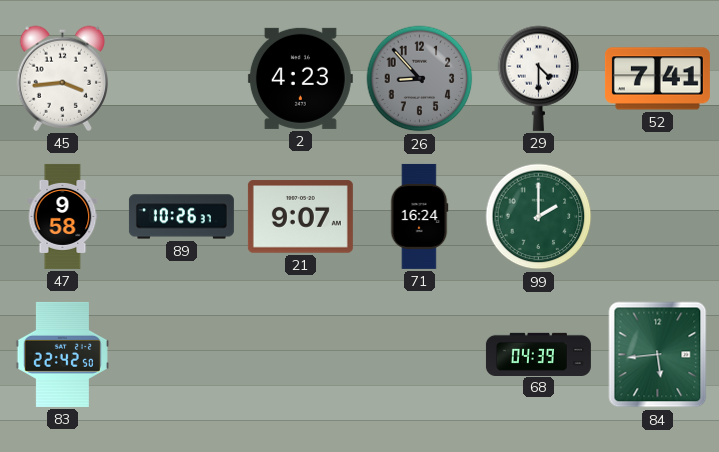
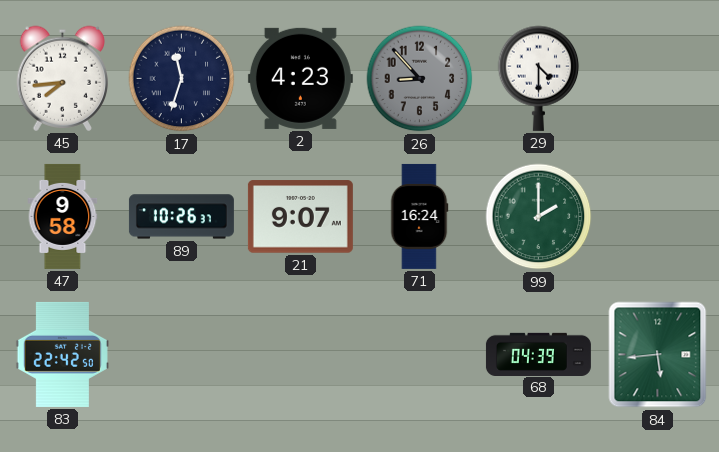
45: 3:44 -> 7:44 (62, 78)
17: none -> 11:33 (182, 79)
52: 7:41 -> none (657, 79)
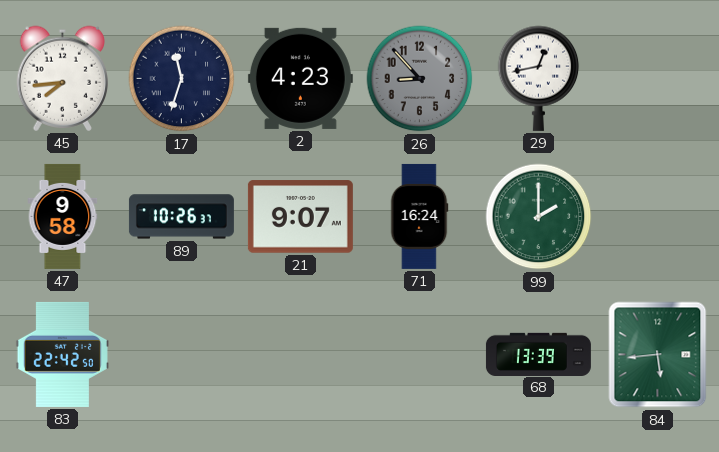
29: 4:30 -> 12:43 (539, 78)
68: 04:39 -> 13:39 (538, 354)
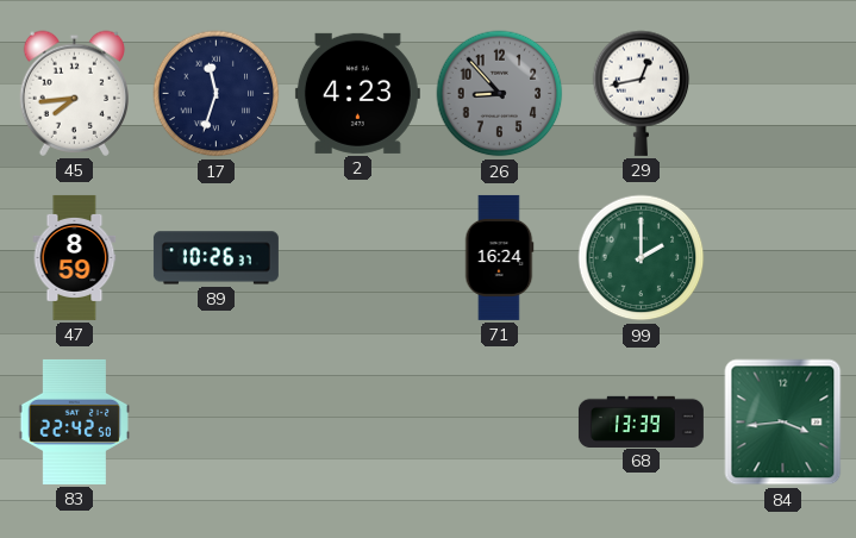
47: 9:58 -> 8:59 (75, 257)
21: 9:07 -> none (300, 217)
84: 5:44 -> 3:44 (783, 423)
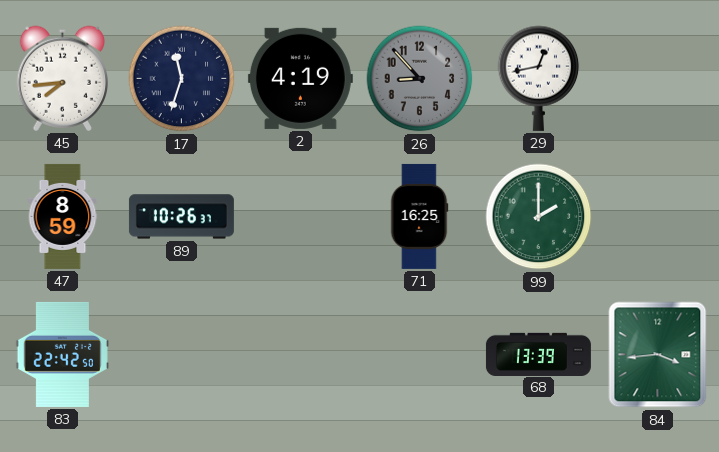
2: 4:23 -> 4:19 (300, 78)
71: 16:24 -> 16:25 (419, 216)
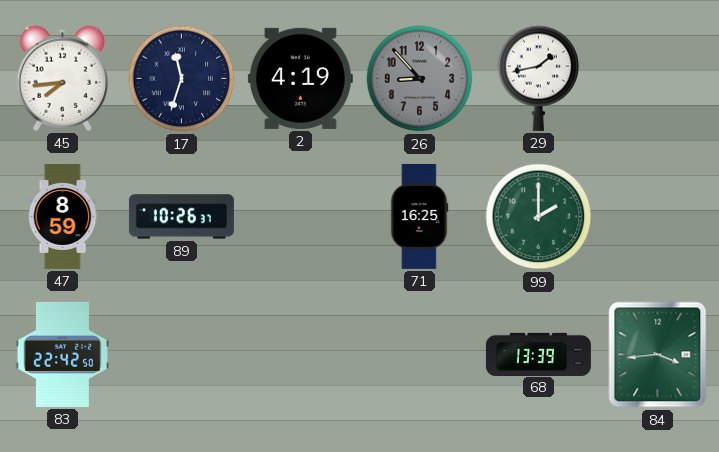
29: 12:43 -> 1:43 (539, 78)
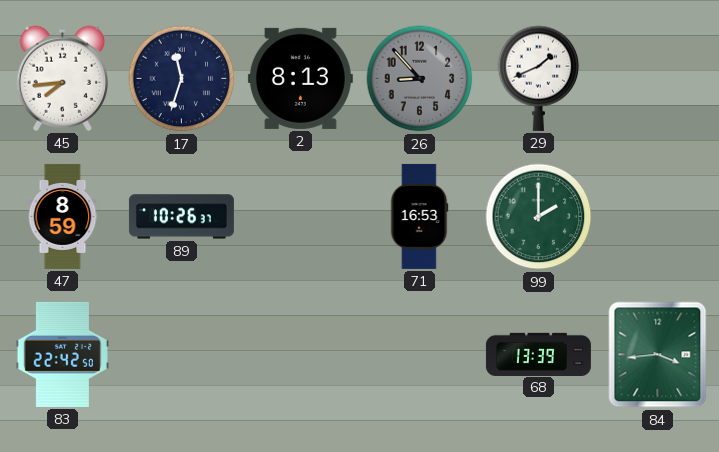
2: 4:19 -> 8:13 (300, 78)
29: 1:43 -> 1:41 (539, 78)
71: 16:25 -> 16:53 (419, 216)
